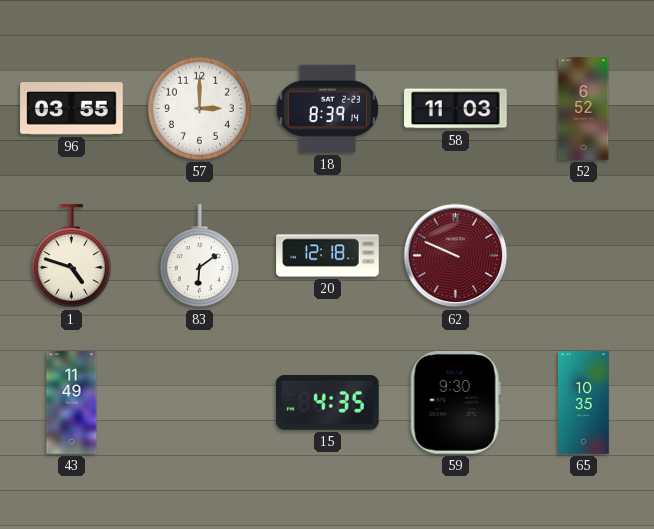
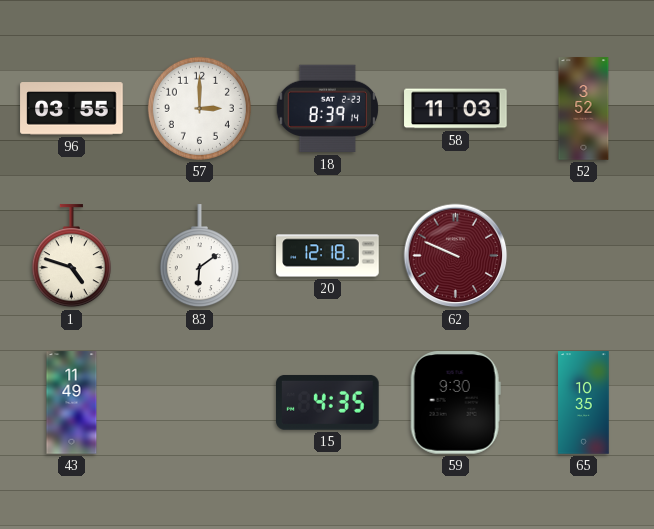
52: 6:52 -> 3:52 (584, 109)
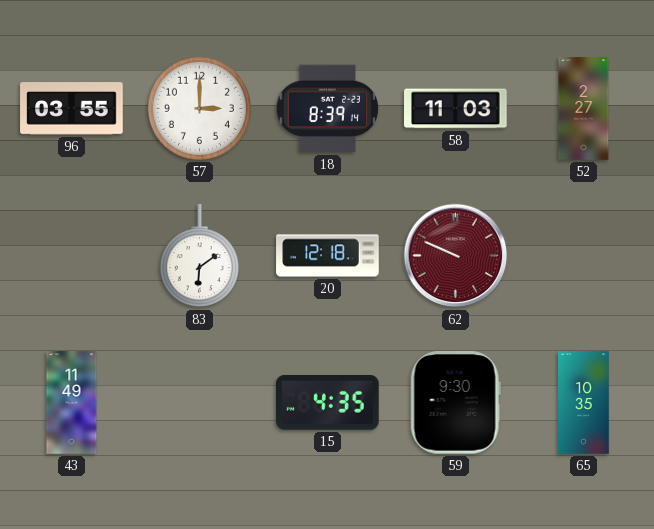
52: 3:52 -> 2:27 (584, 109)
1: 4:48 -> none (71, 256)
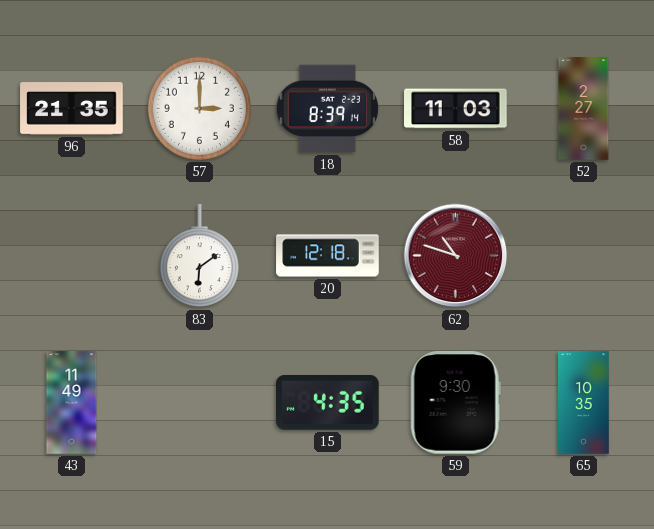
96: 03:55 -> 21:35 (72, 109)
62: 9:49 -> 10:48 (456, 256)
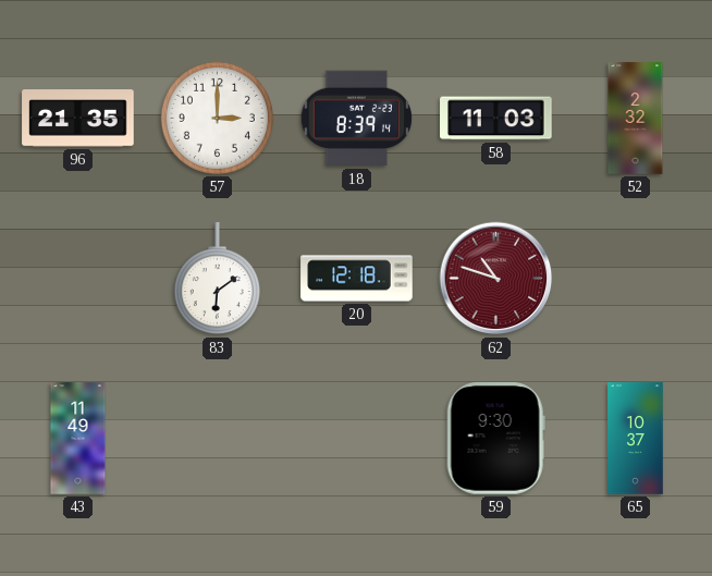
52: 2:27 -> 2:32 (636, 119)
15: 4:35 -> none (328, 402)
65: 10:35 -> 10:37 (636, 439)
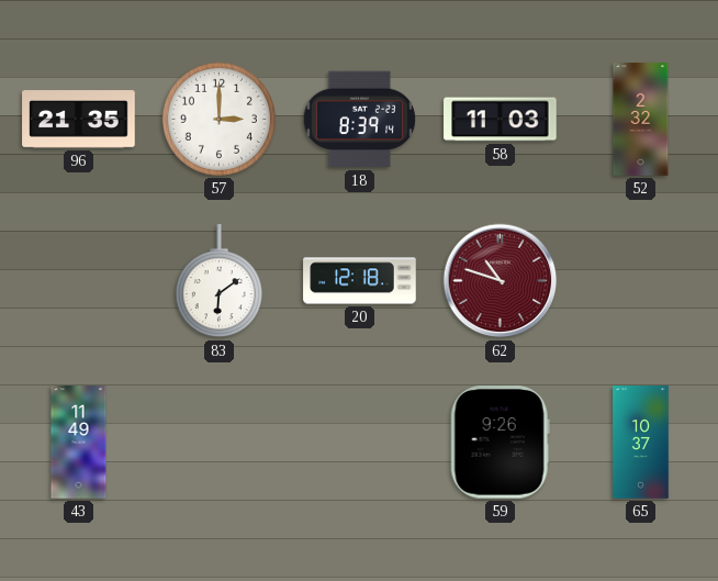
59: 9:30 -> 9:26 (500, 443)
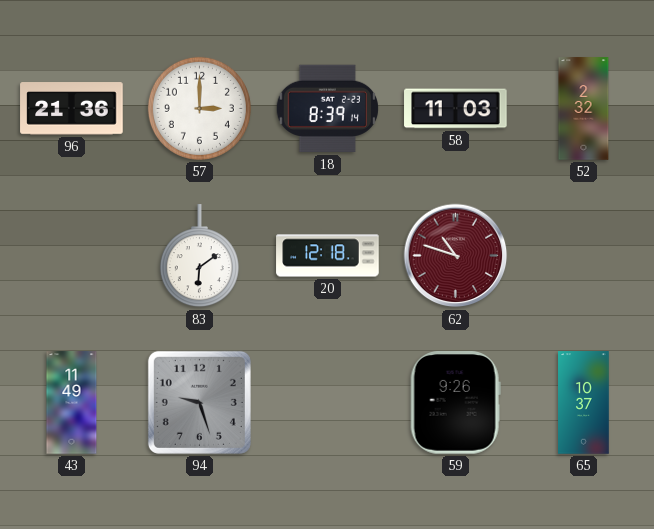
96: 21:35 -> 21:36 (72, 109)
94: none -> 9:27 (199, 402)
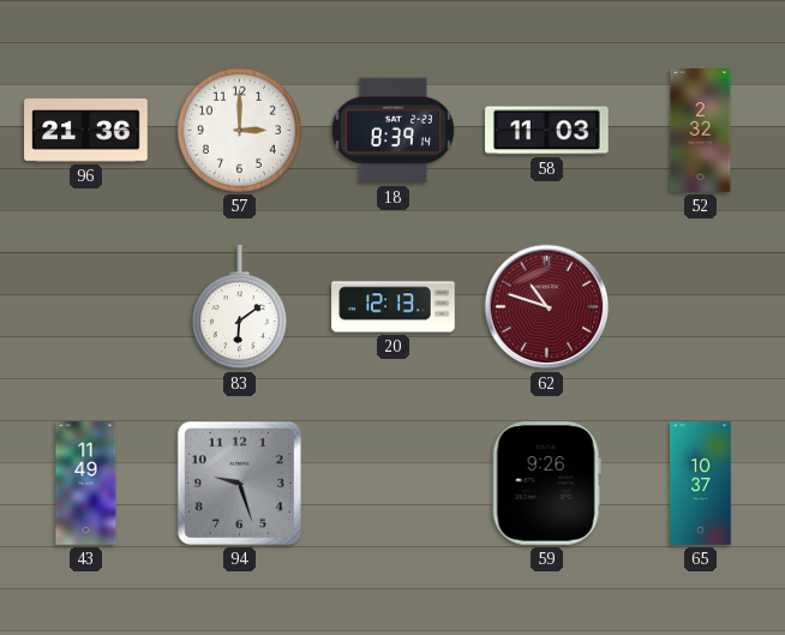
20: 12:18 -> 12:13 (394, 307)
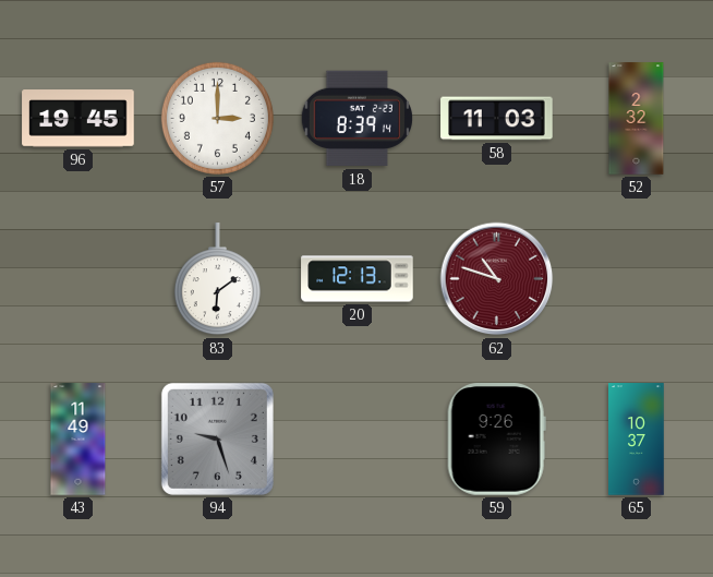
96: 21:36 -> 19:45 (78, 119)
